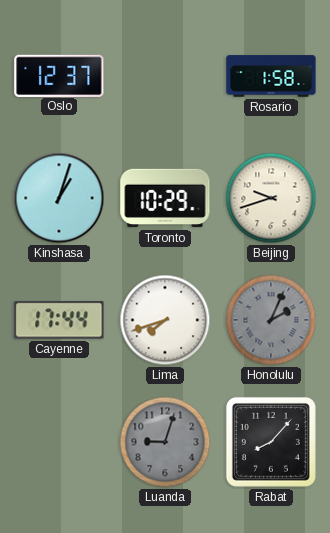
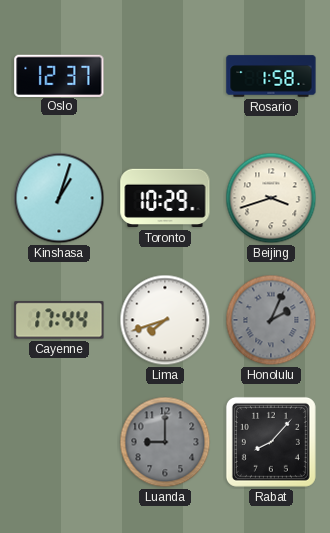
Beijing: 9:42 -> 3:42 (271, 198)
Luanda: 9:03 -> 9:00 (165, 442)
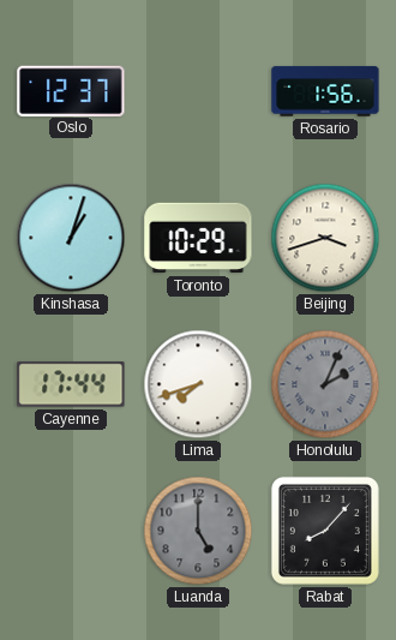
Rosario: 1:58 -> 1:56 (325, 91)
Luanda: 9:00 -> 5:00 (198, 531)
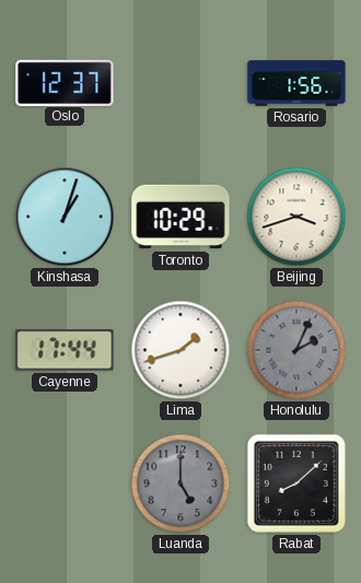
Lima: 7:42 -> 1:42 (180, 350)
Rabat: 8:07 -> 8:08 (296, 483)
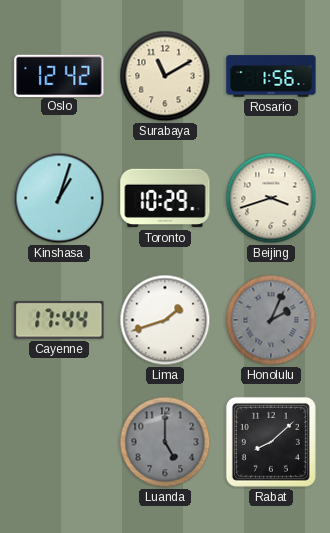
Oslo: 12:37 -> 12:42 (59, 75)
Surabaya: none -> 11:10 (165, 76)
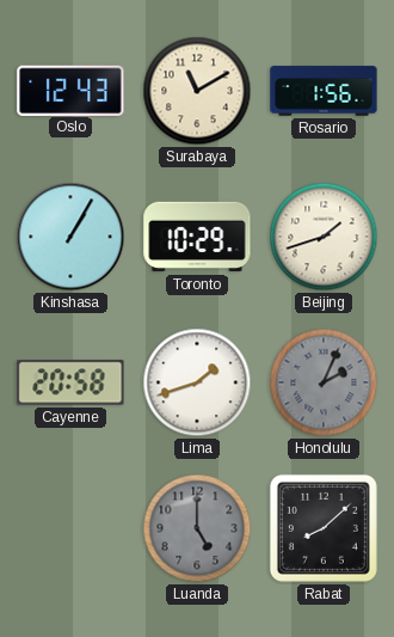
Oslo: 12:42 -> 12:43 (70, 90)
Kinshasa: 1:03 -> 1:05 (70, 237)
Beijing: 3:42 -> 1:42 (324, 237)
Cayenne: 17:44 -> 20:58 (70, 382)
